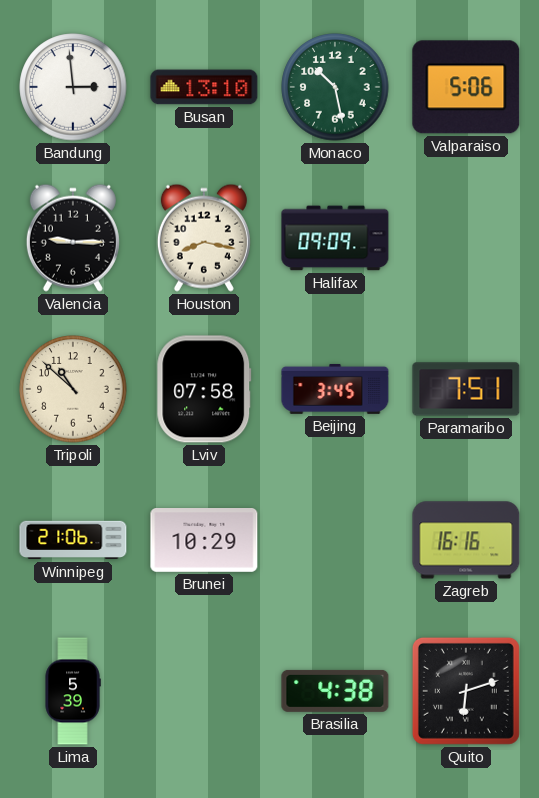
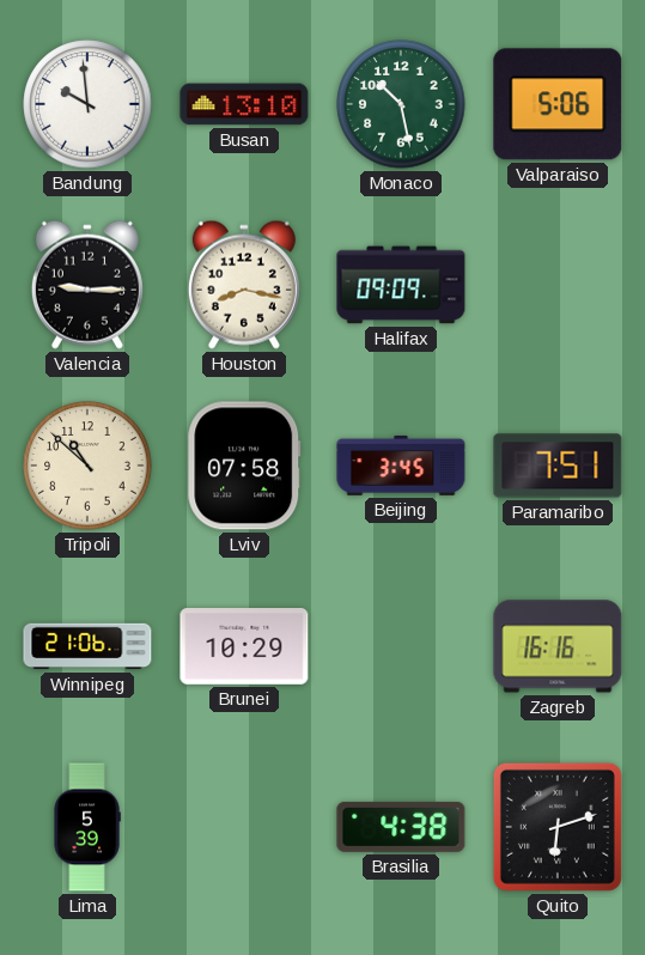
Bandung: 2:59 -> 9:59 (87, 104)
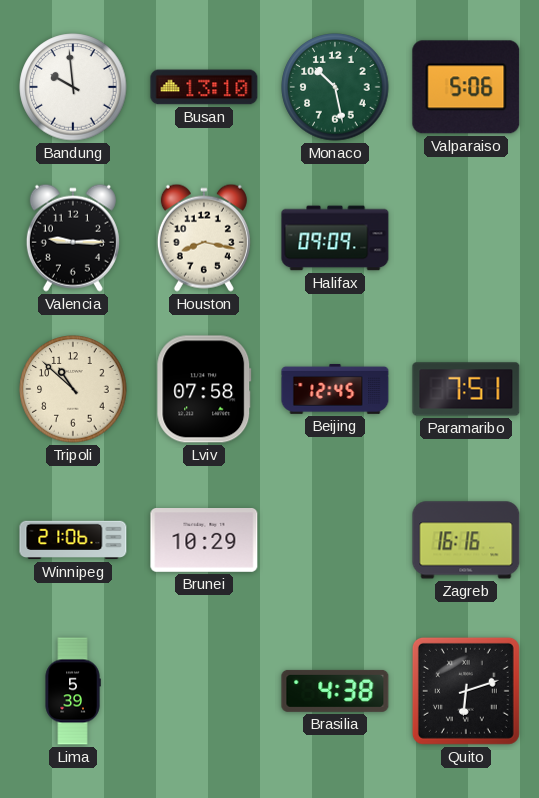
Beijing: 3:45 -> 12:45 (335, 389)
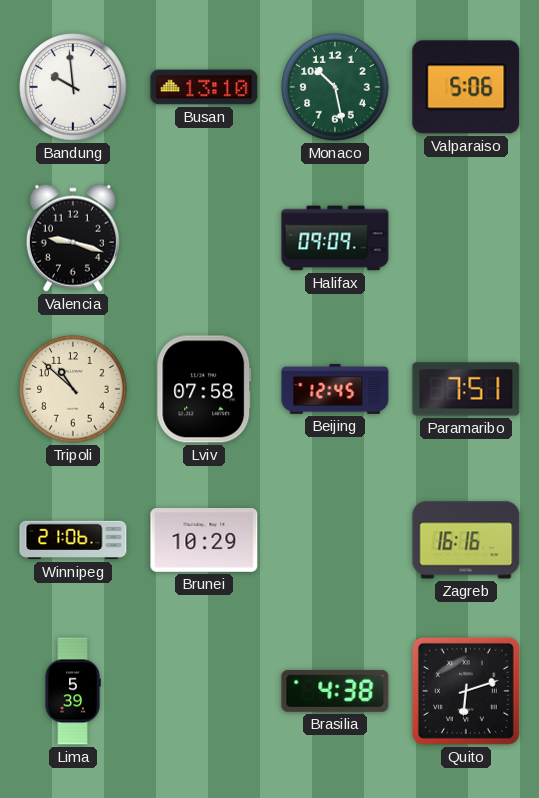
Valencia: 9:15 -> 9:18 (73, 238)
Houston: 8:17 -> none (204, 238)
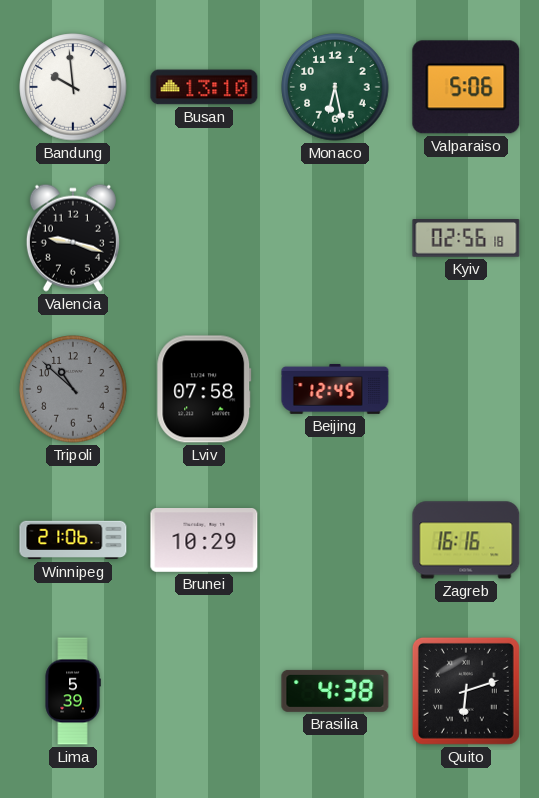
Monaco: 10:28 -> 6:28 (335, 87)
Halifax: 09:09 -> none (335, 238)
Kyiv: none -> 02:56 (466, 238)
Tripoli dial: cream -> grey (73, 389)
Paramaribo: 7:51 -> none (466, 389)
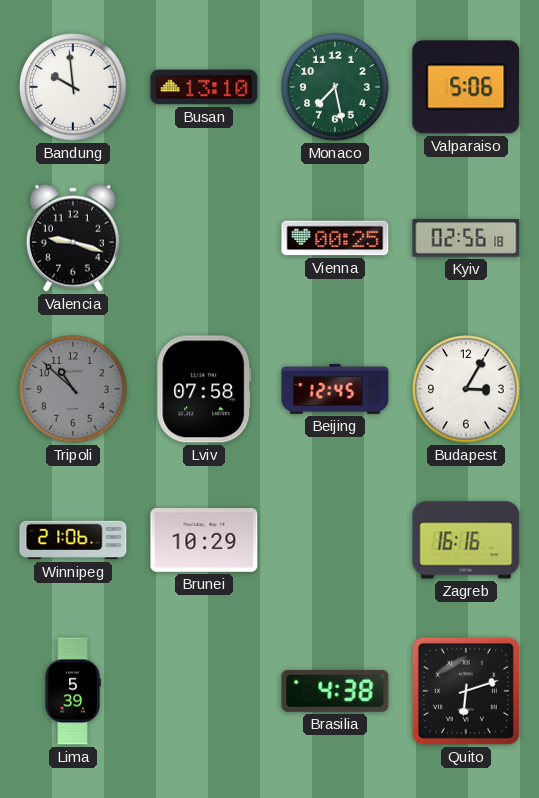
Monaco: 6:28 -> 7:28 (335, 87)
Vienna: none -> 00:25 (335, 238)
Budapest: none -> 3:05 (466, 389)
